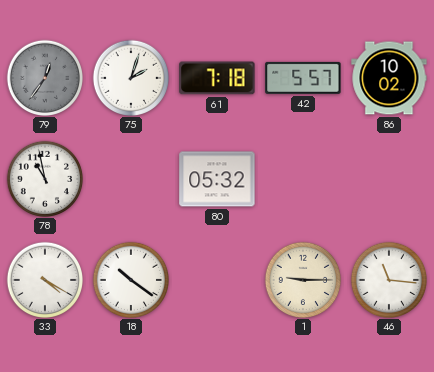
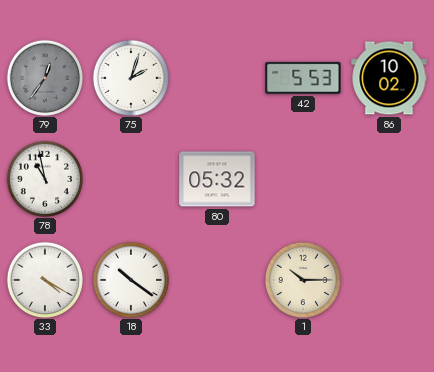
61: 7:18 -> none (217, 78)
42: 5:57 -> 5:53 (303, 78)
1: 9:15 -> 10:15 (302, 279)
46: 11:16 -> none (388, 279)
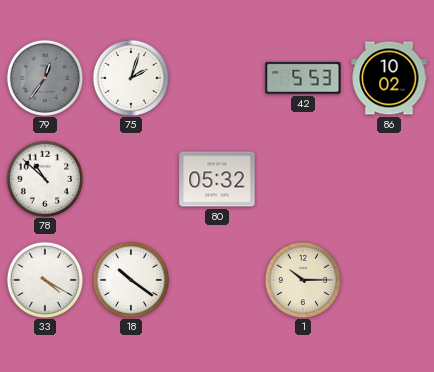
78: 10:58 -> 10:52 (44, 178)
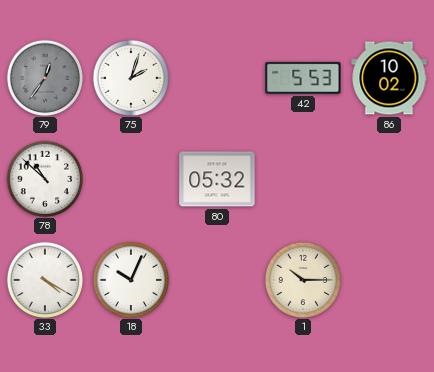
18: 10:21 -> 10:04 (130, 279)
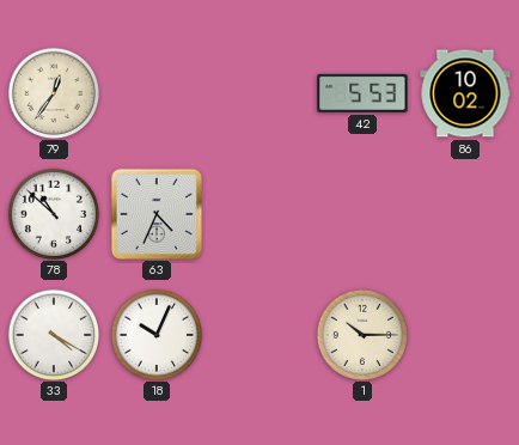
79 dial: grey -> cream (53, 92)
75: 2:03 -> none (130, 77)
63: none -> 4:34 (155, 213)
80: 05:32 -> none (217, 179)
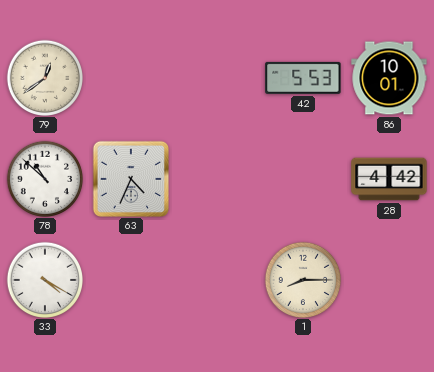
79: 12:36 -> 12:39 (44, 77)
86: 10:02 -> 10:01 (389, 78)
28: none -> 4:42 (389, 179)
18: 10:04 -> none (155, 334)
1: 10:15 -> 8:15 (302, 279)
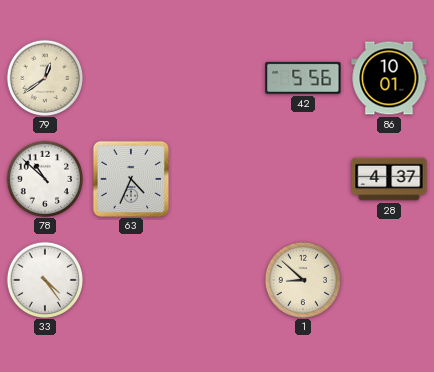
42: 5:53 -> 5:56 (303, 78)
28: 4:42 -> 4:37 (389, 179)
33: 4:20 -> 4:24 (44, 279)
1: 8:15 -> 8:52 (302, 279)
